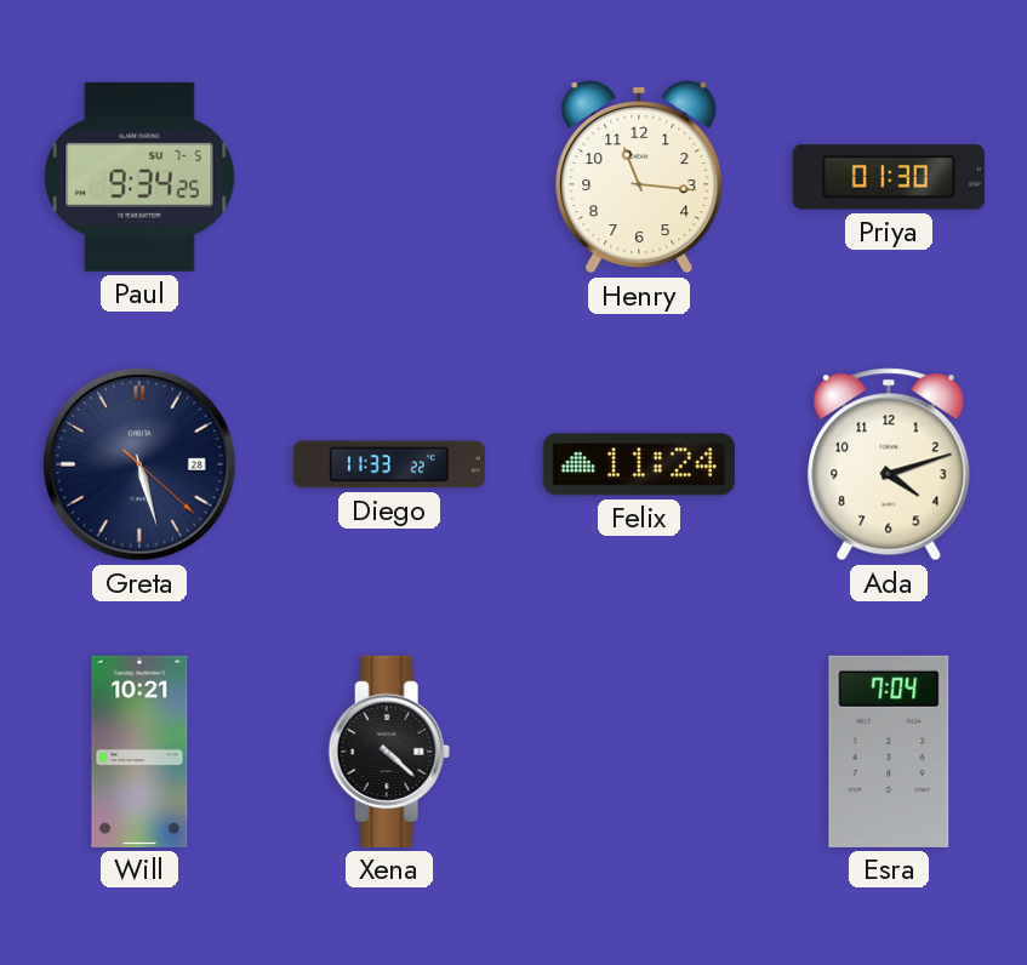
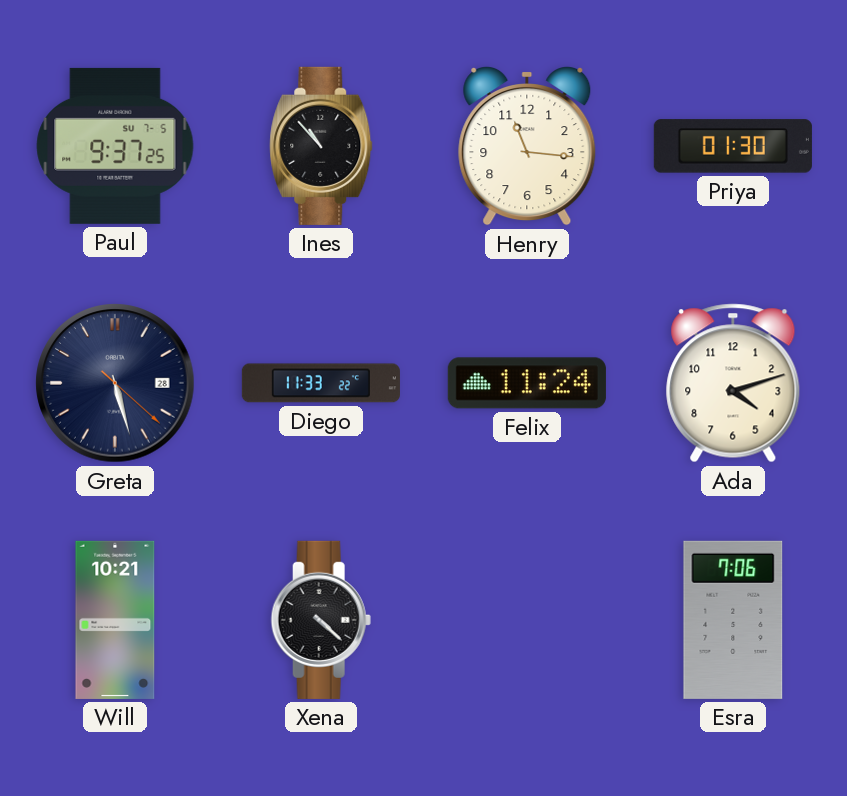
Paul: 9:34 -> 9:37 (115, 146)
Ines: none -> 10:53 (321, 146)
Esra: 7:04 -> 7:06 (733, 620)
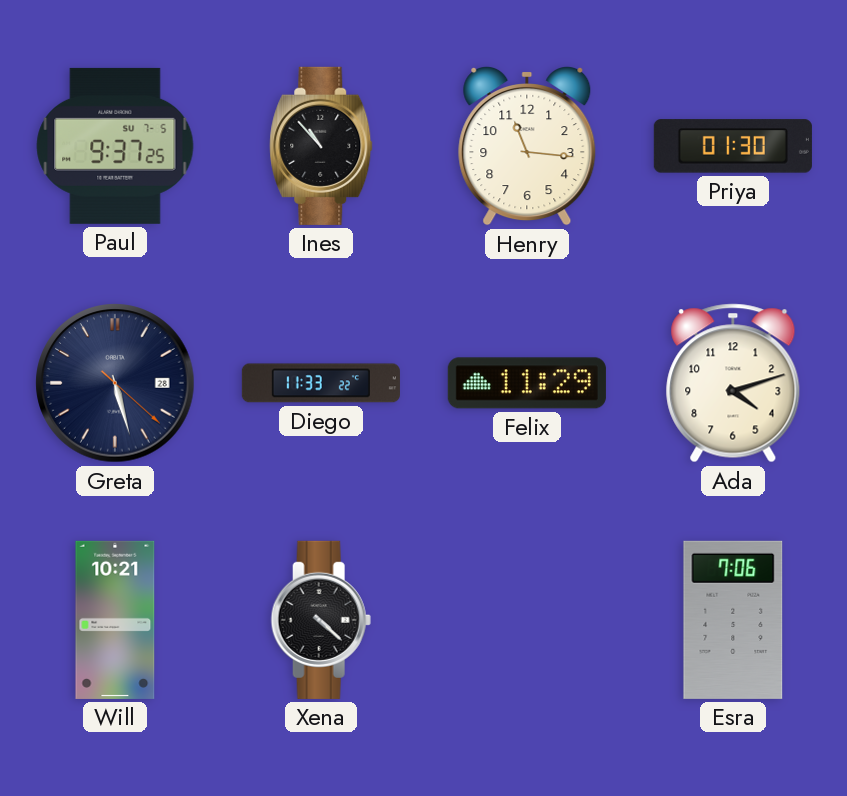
Felix: 11:24 -> 11:29 (527, 383)
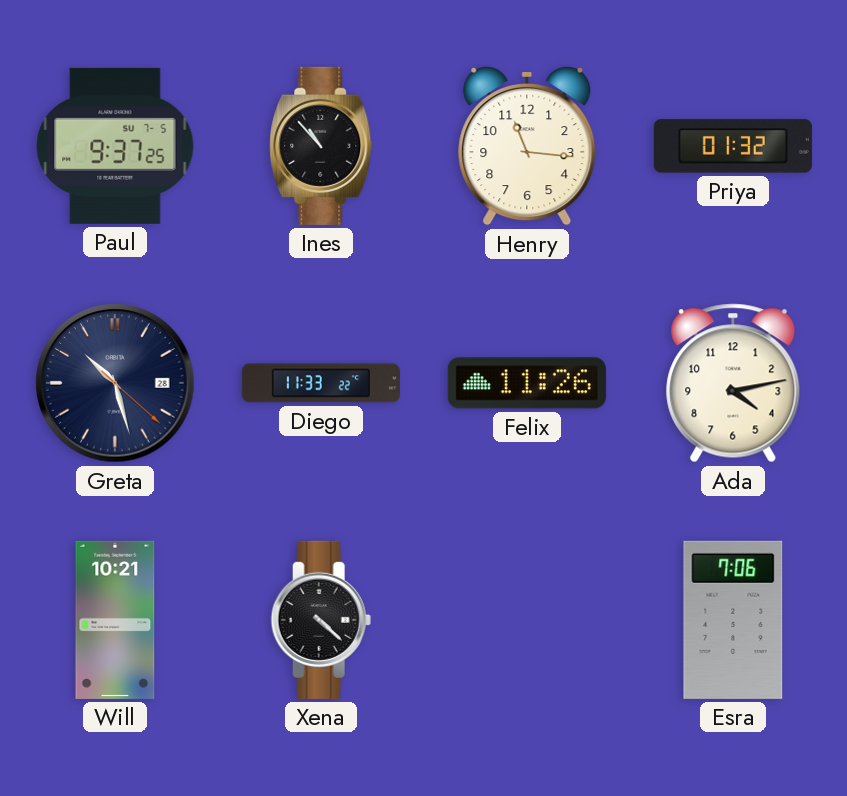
Priya: 01:30 -> 01:32 (733, 146)
Greta: 5:27 -> 10:27 (115, 383)
Felix: 11:29 -> 11:26 (527, 383)
Ada: 4:12 -> 4:13 (733, 383)
